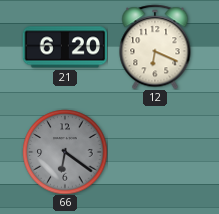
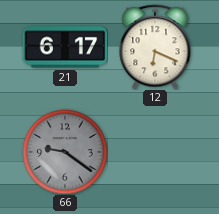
21: 6:20 -> 6:17 (65, 47)
66: 6:21 -> 9:21 (65, 152)
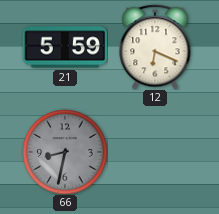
21: 6:17 -> 5:59 (65, 47)
66: 9:21 -> 8:32 (65, 152)
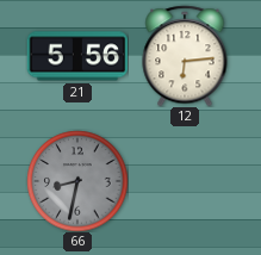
21: 5:59 -> 5:56 (77, 56)
12: 6:19 -> 6:14 (185, 56)
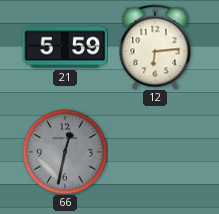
21: 5:56 -> 5:59 (65, 47)
66: 8:32 -> 12:32 (65, 152)
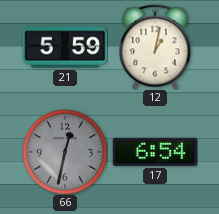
12: 6:14 -> 1:02 (155, 47)
17: none -> 6:54 (155, 152)
